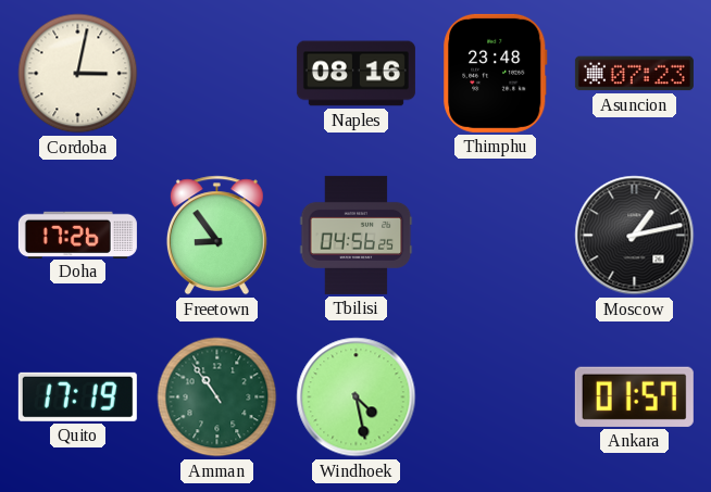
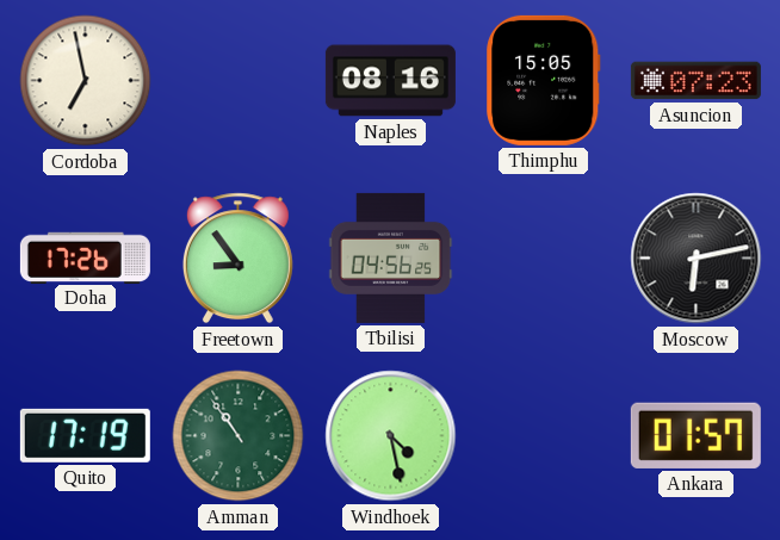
Cordoba: 3:02 -> 6:58 (86, 81)
Thimphu: 23:48 -> 15:05 (544, 80)
Moscow: 1:13 -> 6:13 (697, 259)
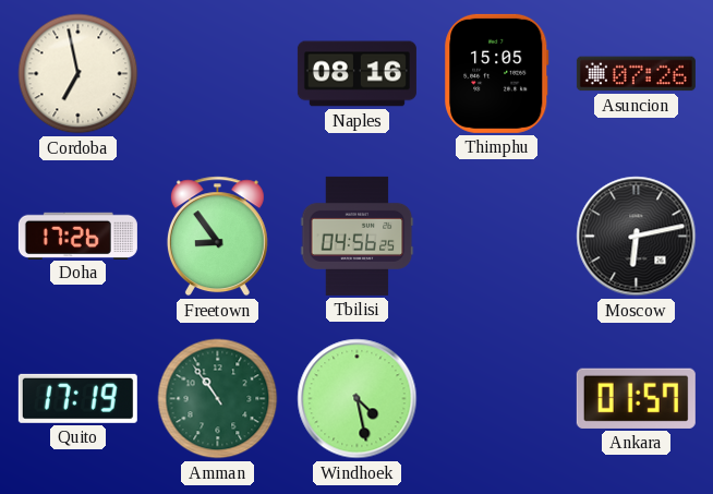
Asuncion: 07:23 -> 07:26 (636, 74)
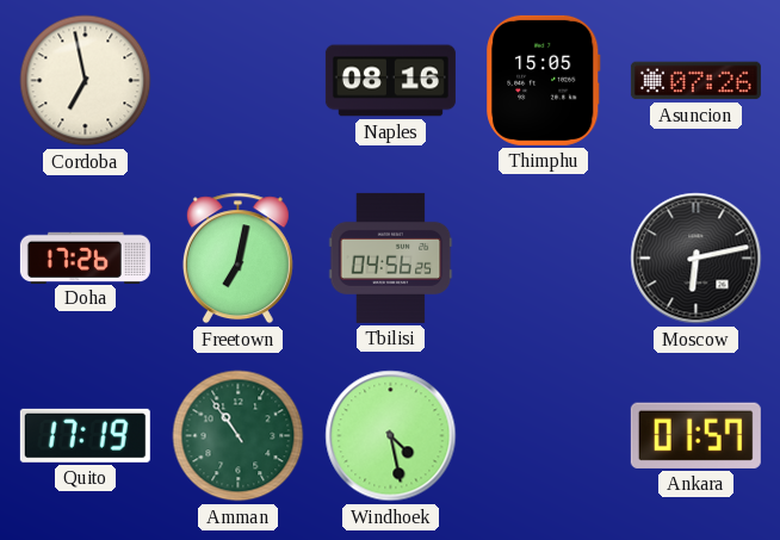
Freetown: 8:54 -> 7:02 (237, 259)
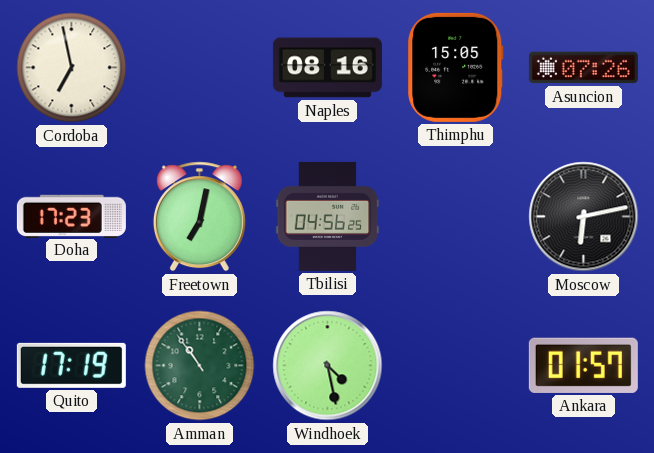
Doha: 17:26 -> 17:23 (71, 216)
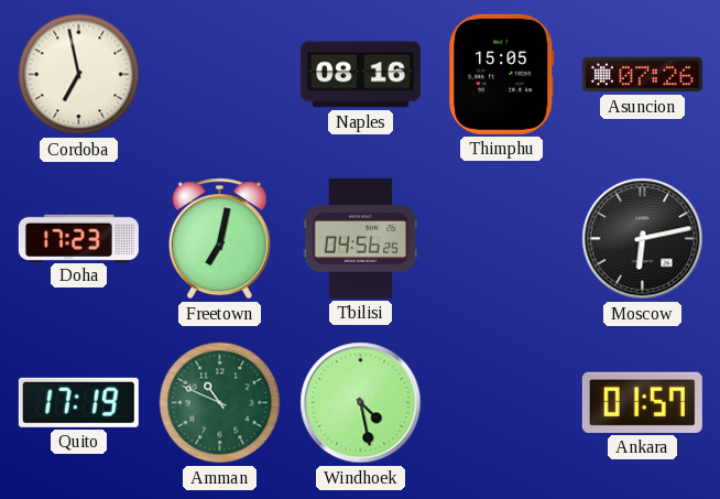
Amman: 10:54 -> 10:49 (220, 403)
